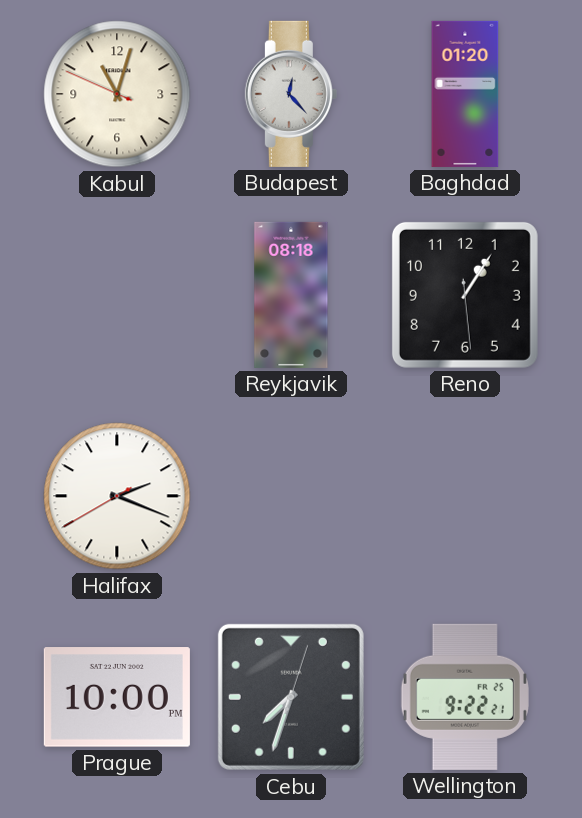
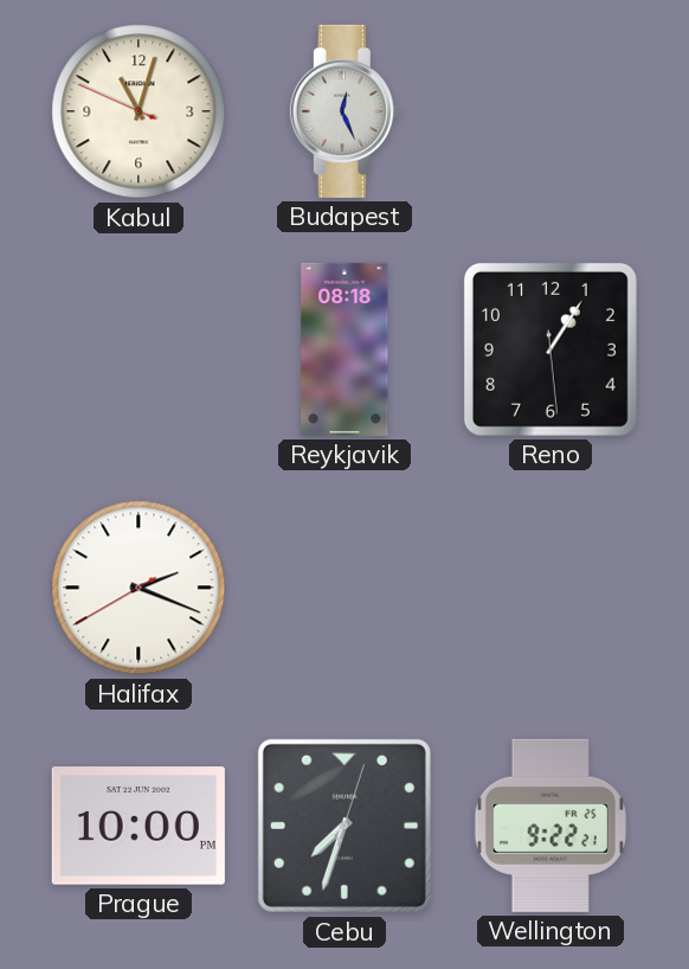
Budapest: 12:23 -> 12:26 (344, 111)
Baghdad: 01:20 -> none (465, 94)
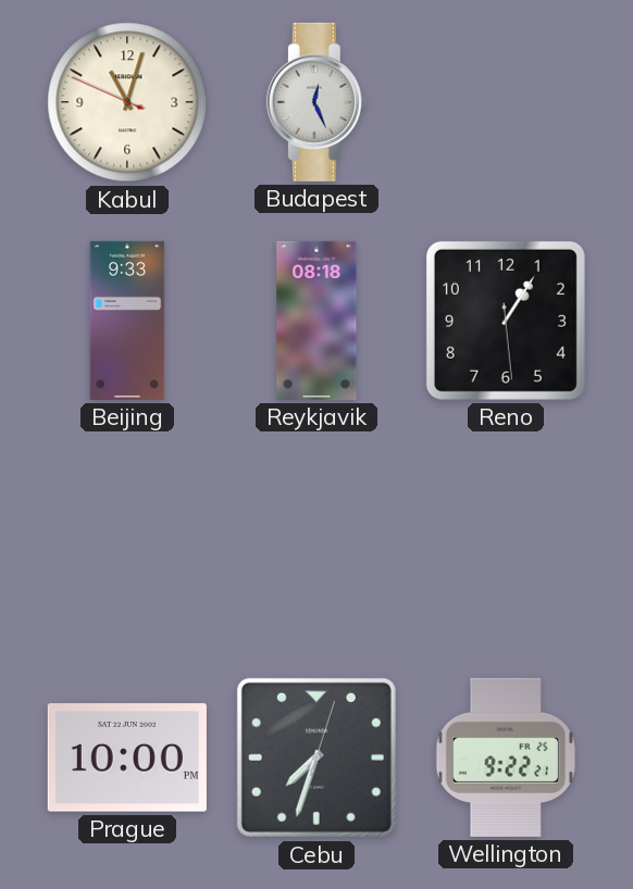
Beijing: none -> 9:33 (127, 321)
Halifax: 2:18 -> none (139, 588)
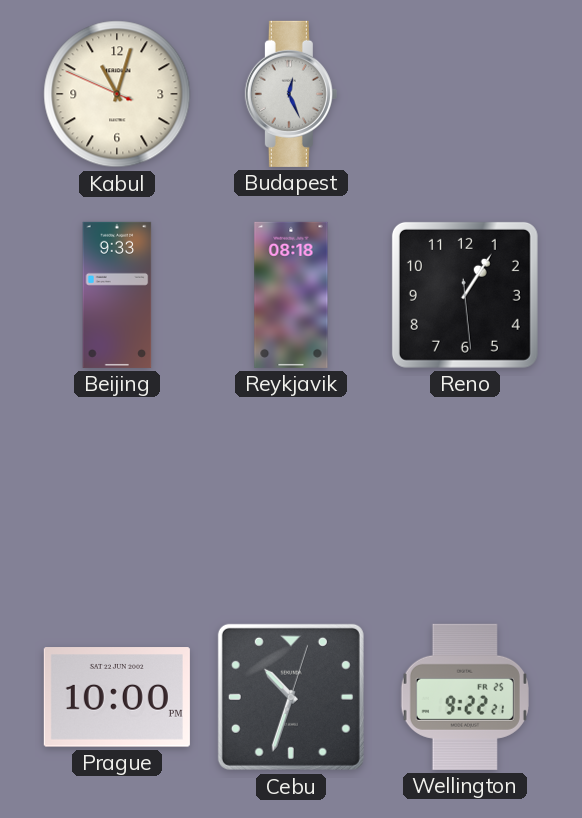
Cebu: 7:33 -> 10:33 (291, 697)
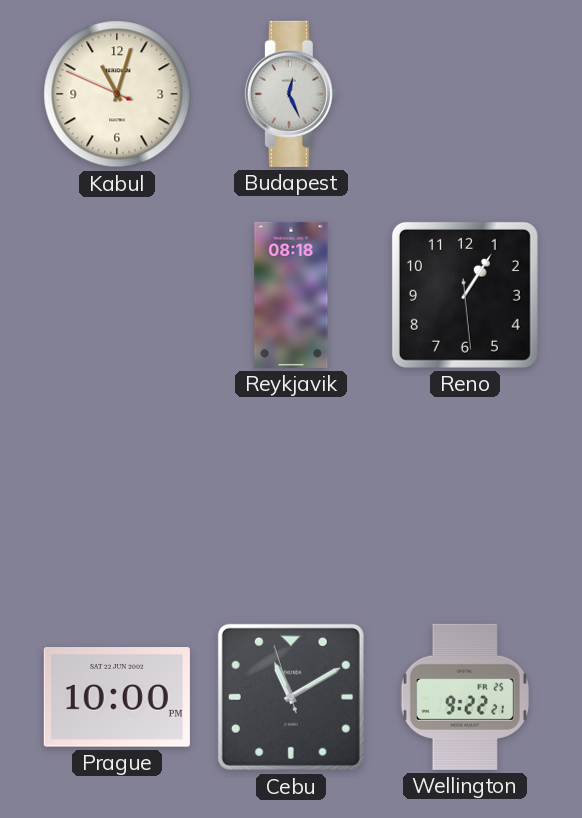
Beijing: 9:33 -> none (117, 295)
Cebu: 10:33 -> 11:09 (291, 697)
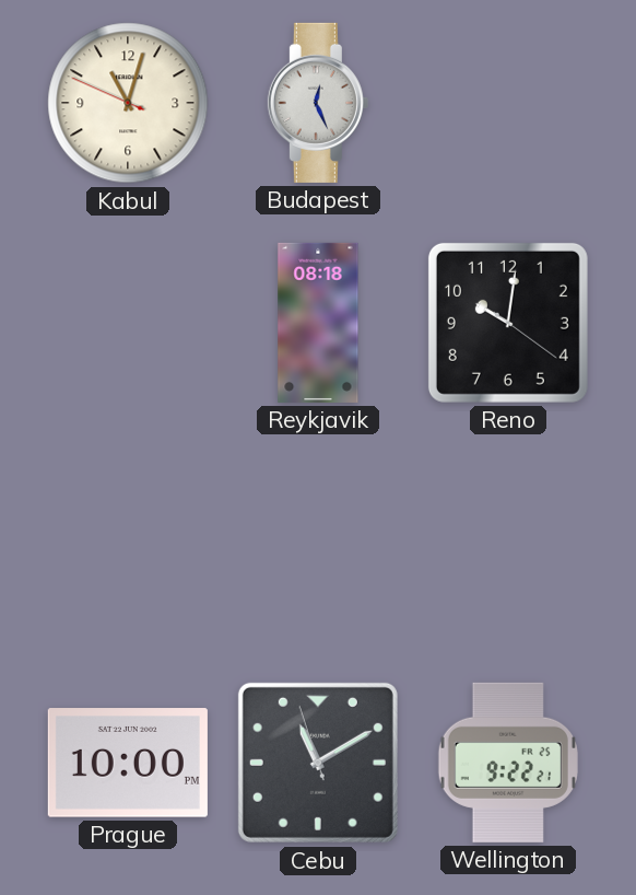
Reno: 1:05 -> 10:01 (508, 323)
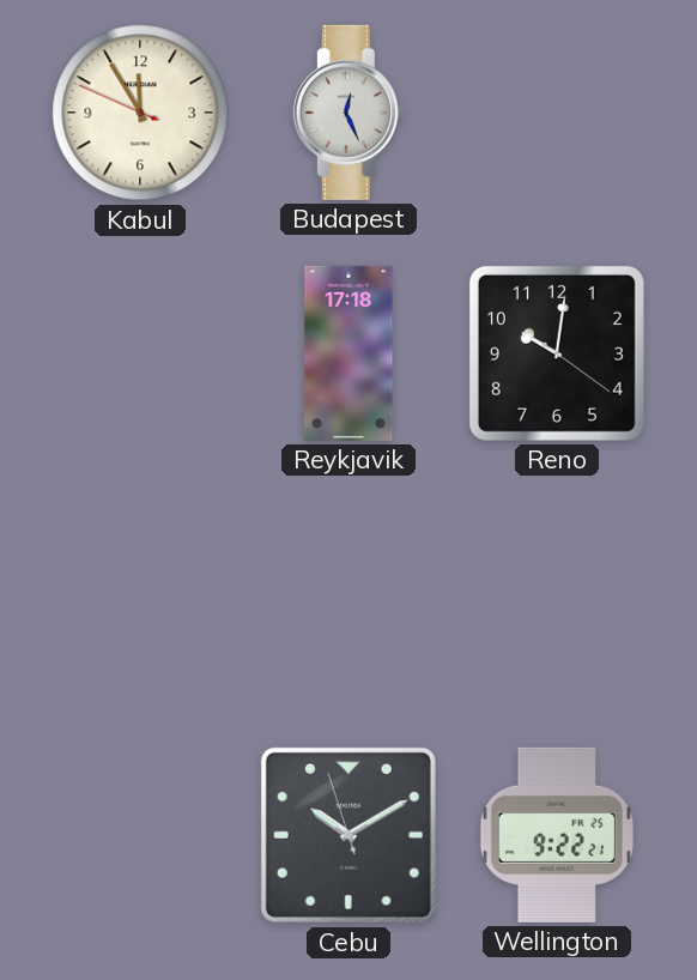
Kabul: 11:02 -> 11:54 (140, 113)
Reykjavik: 08:18 -> 17:18 (348, 353)
Prague: 10:00 -> none (128, 763)
Cebu: 11:09 -> 10:09 (348, 835)
